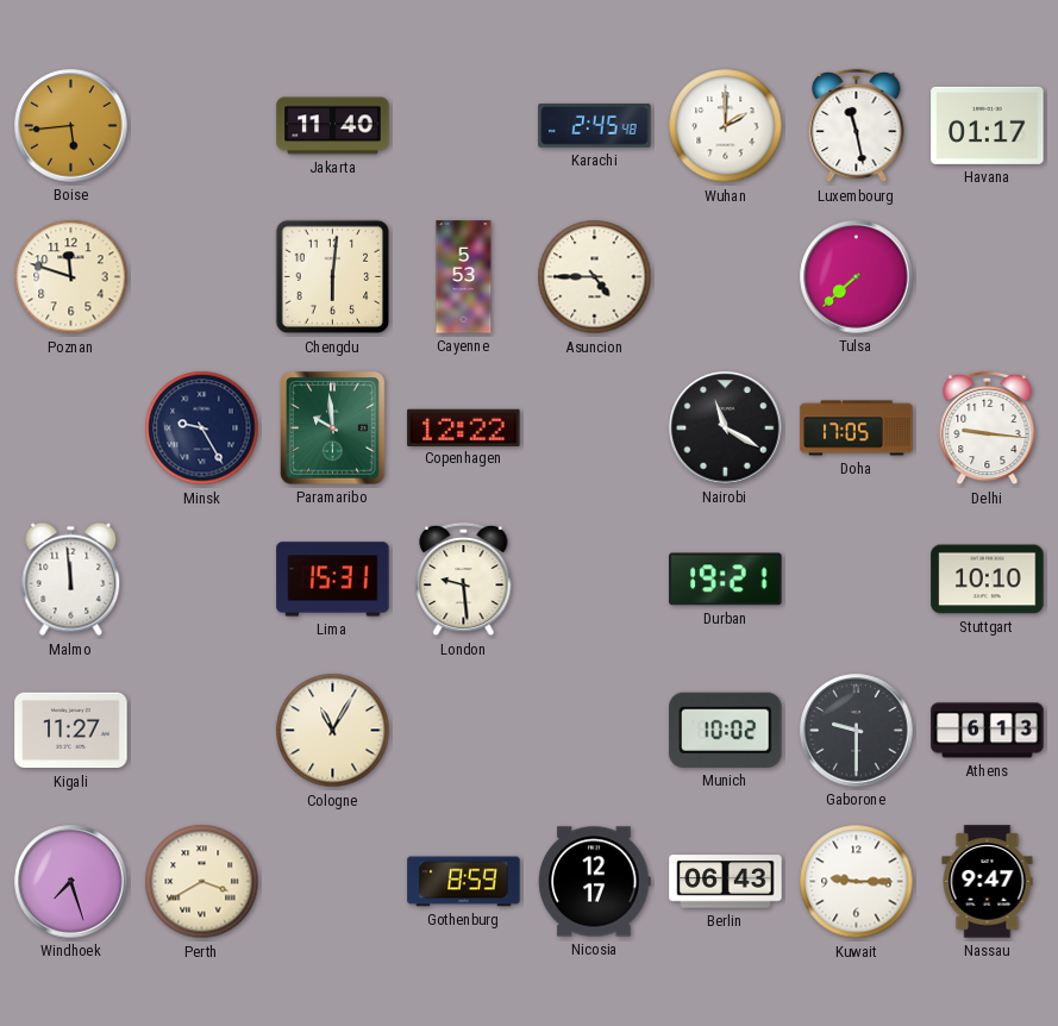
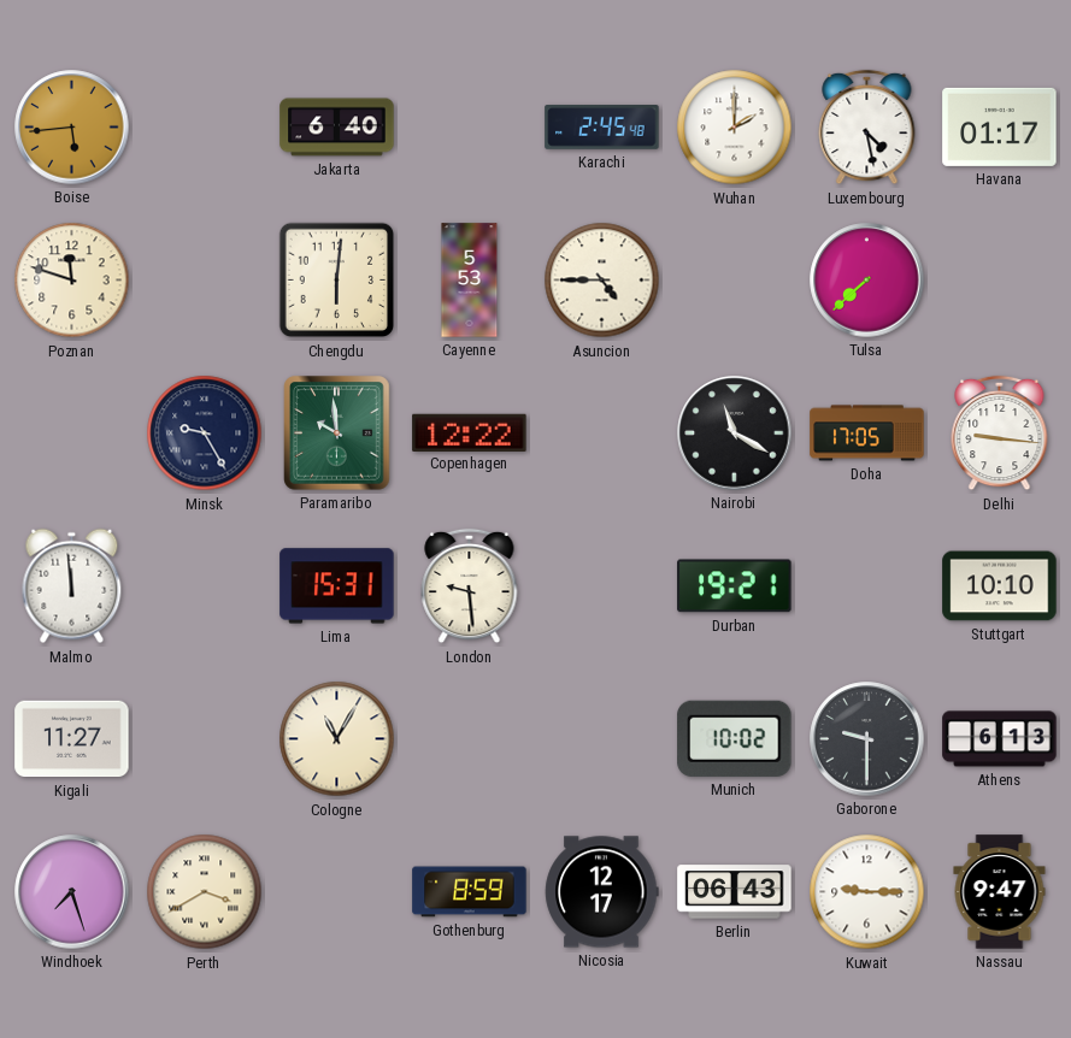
Jakarta: 11:40 -> 6:40 (337, 128)
Luxembourg: 11:28 -> 4:28 (867, 128)
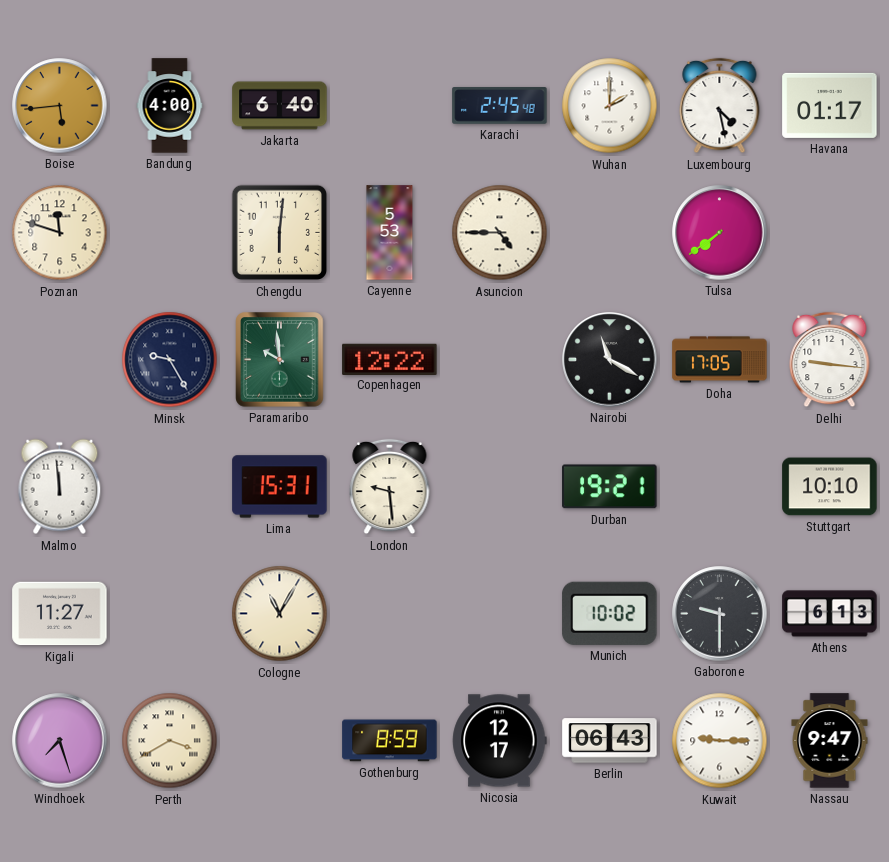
Bandung: none -> 4:00 (170, 106)
Tulsa: 7:38 -> 7:39 (720, 233)
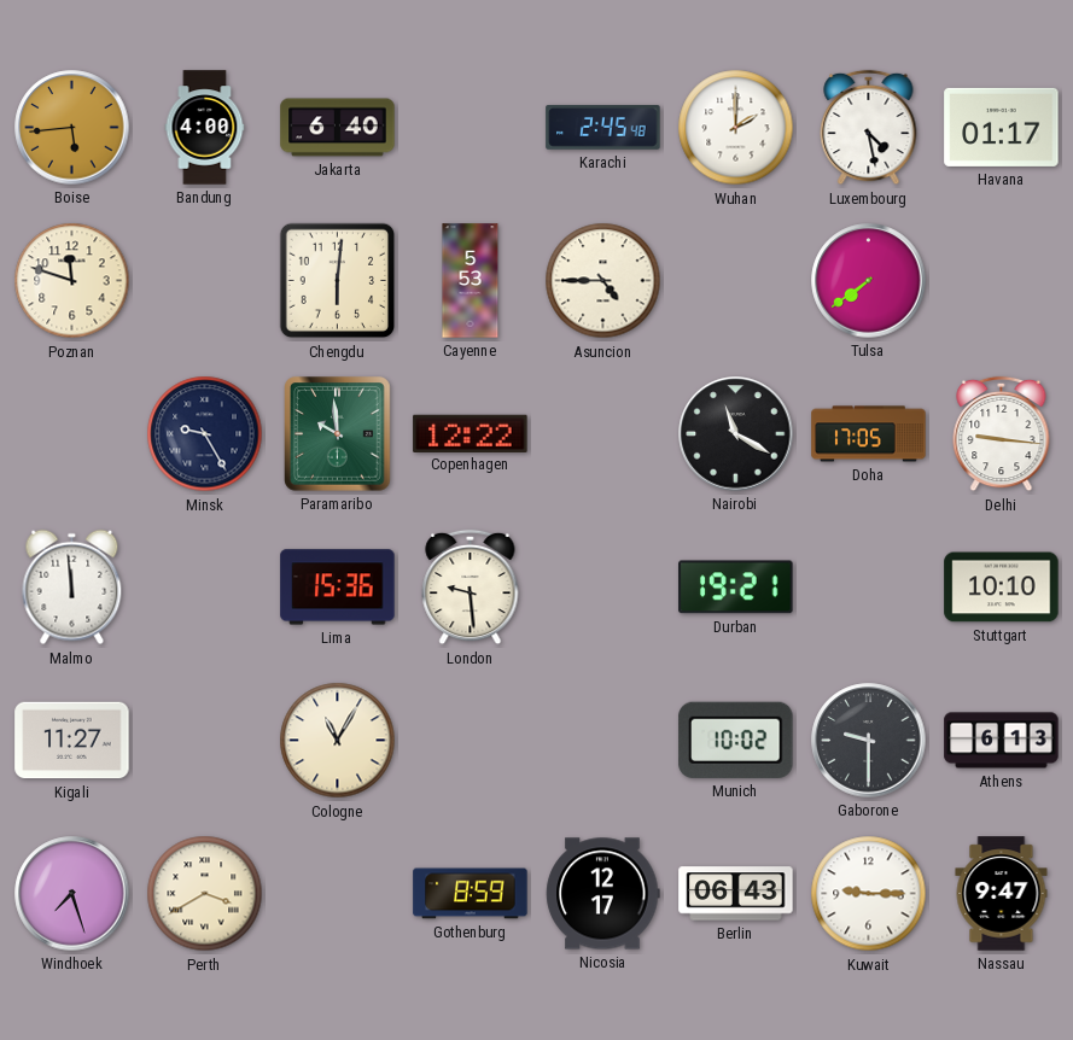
Lima: 15:31 -> 15:36 (338, 588)
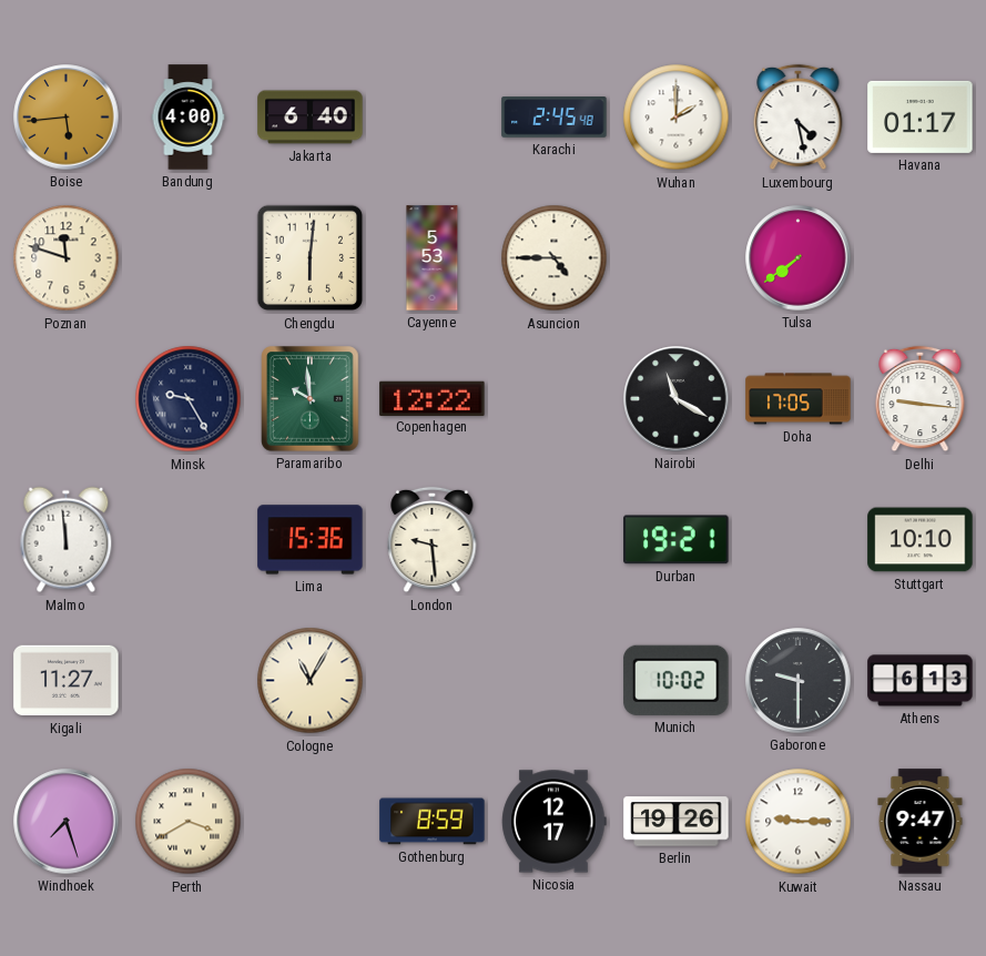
Berlin: 06:43 -> 19:26 (677, 822)
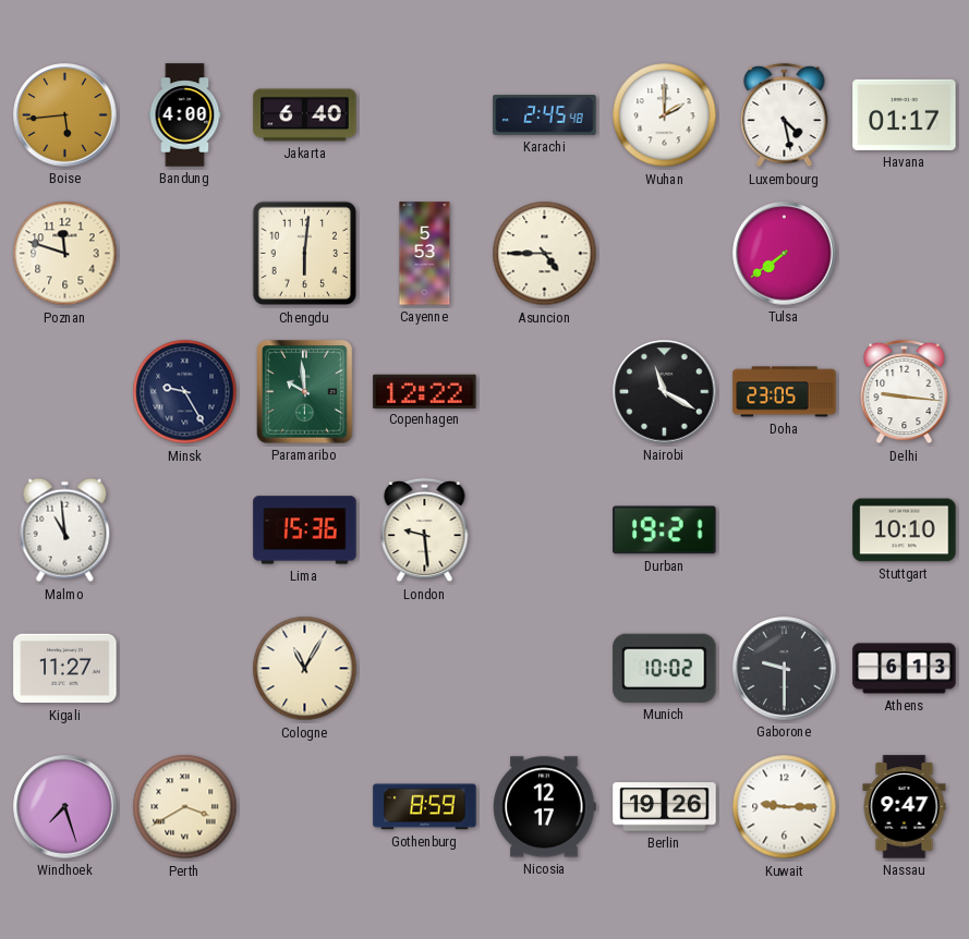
Doha: 17:05 -> 23:05 (785, 392)
Malmo: 11:59 -> 10:59 (65, 531)
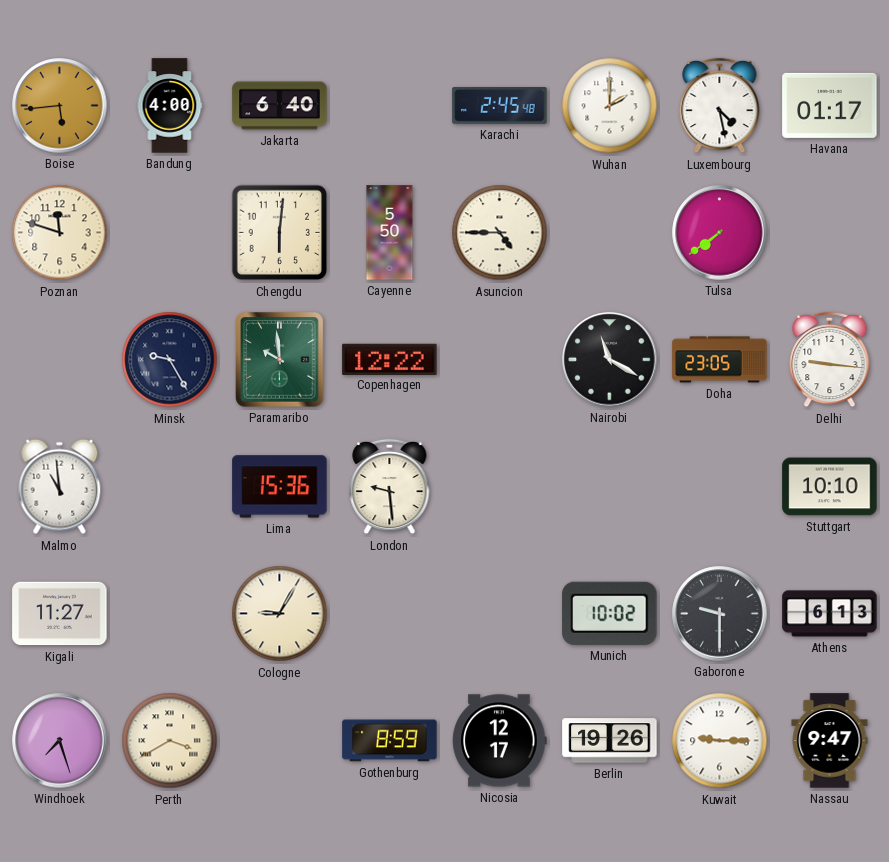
Cayenne: 5:53 -> 5:50 (390, 233)
Durban: 19:21 -> none (665, 531)
Cologne: 11:05 -> 9:05 (280, 614)
